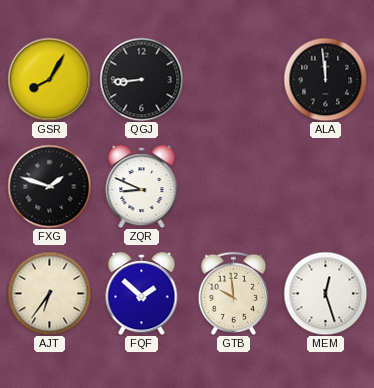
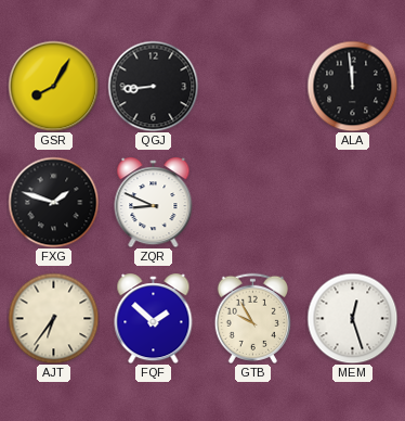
GTB: 9:59 -> 9:55 (252, 318)
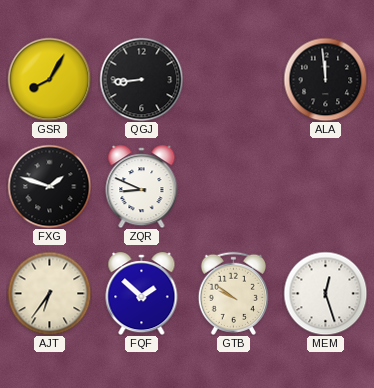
GTB: 9:55 -> 9:51 (233, 293)
